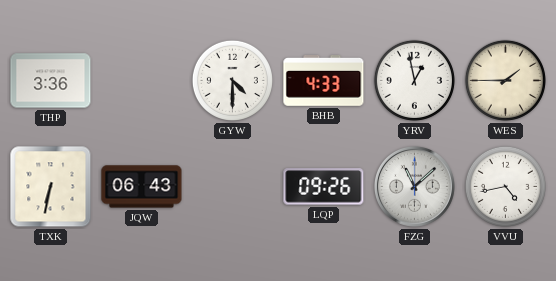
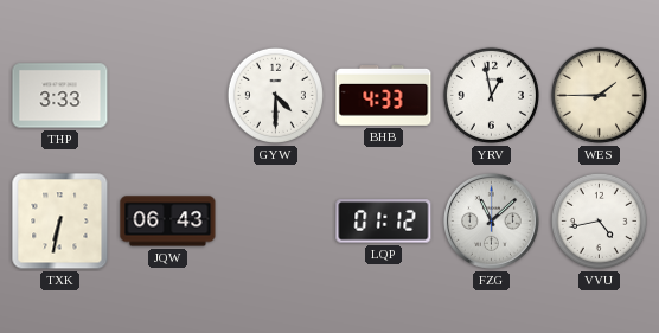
THP: 3:36 -> 3:33 (60, 96)
LQP: 09:26 -> 01:12 (384, 222)
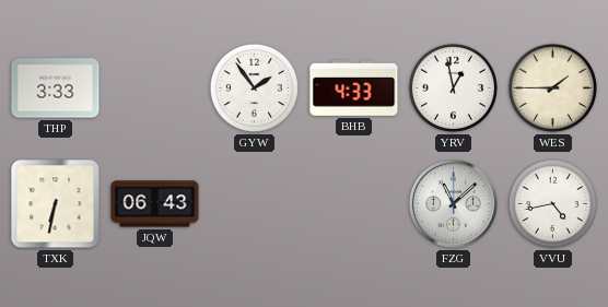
GYW: 4:30 -> 1:54 (254, 87)
LQP: 01:12 -> none (384, 222)
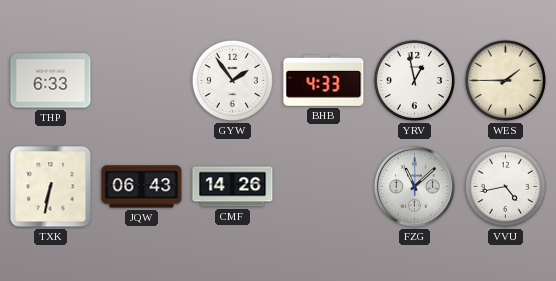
THP: 3:33 -> 6:33 (51, 81)
CMF: none -> 14:26 (233, 187)
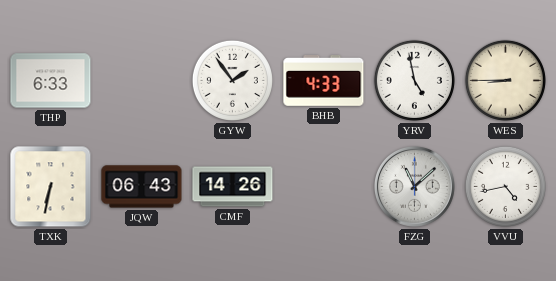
YRV: 12:58 -> 4:58 (414, 80)
WES: 1:45 -> 8:45 (505, 80)
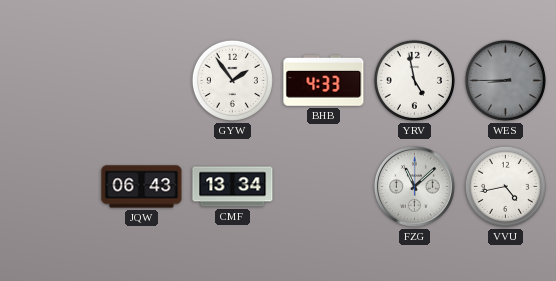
THP: 6:33 -> none (51, 81)
WES dial: cream -> grey (505, 80)
TXK: 6:32 -> none (51, 187)
CMF: 14:26 -> 13:34 (233, 187)
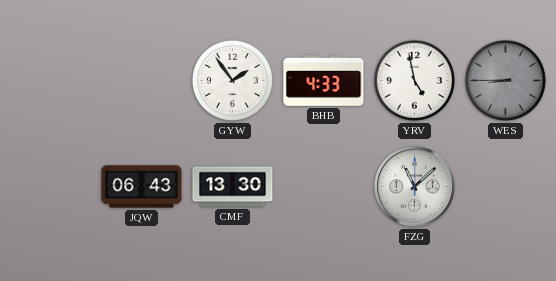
CMF: 13:34 -> 13:30 (233, 187)
VVU: 4:43 -> none (505, 186)
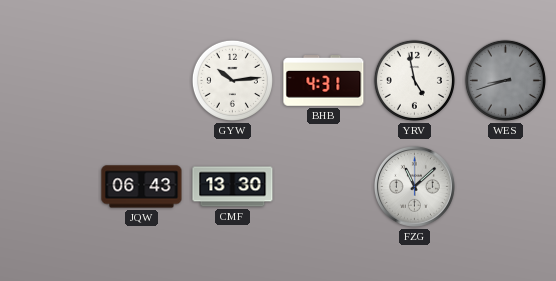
GYW: 1:54 -> 10:14 (232, 80)
BHB: 4:33 -> 4:31 (324, 81)
WES: 8:45 -> 8:42 (505, 80)
